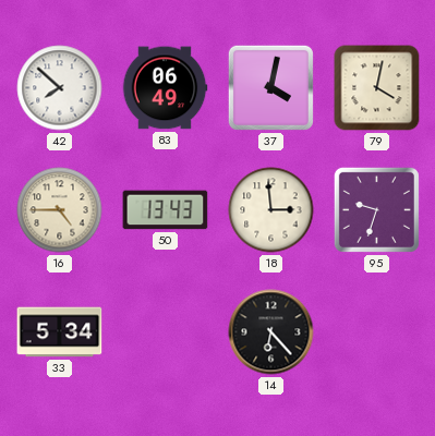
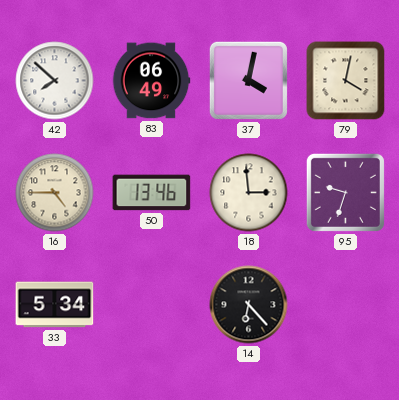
50: 13:43 -> 13:46 (152, 193)
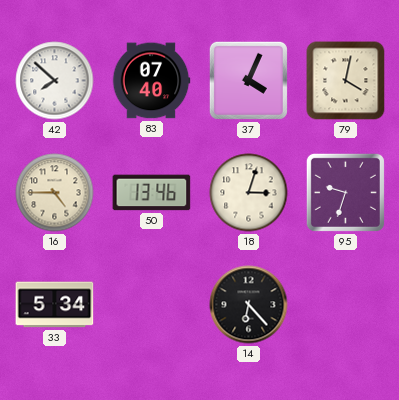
83: 06:49 -> 07:40 (151, 81)
37: 4:02 -> 4:04 (248, 80)
18: 2:59 -> 3:03 (249, 193)
